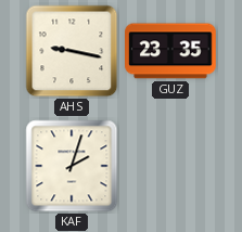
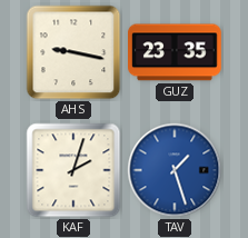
TAV: none -> 1:27 (175, 170)
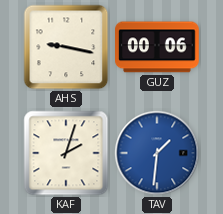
GUZ: 23:35 -> 00:06 (158, 47)
TAV: 1:27 -> 1:31 (157, 153)
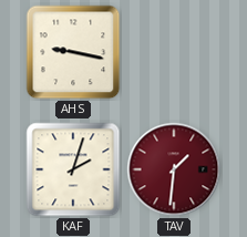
GUZ: 00:06 -> none (158, 47)
TAV dial: blue -> burgundy (174, 169)
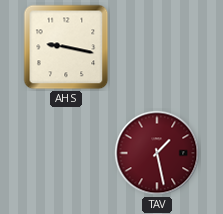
KAF: 2:03 -> none (73, 169)
TAV: 1:31 -> 1:28 (157, 153)
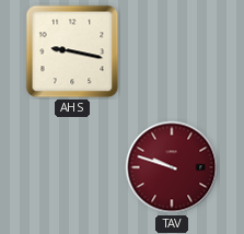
TAV: 1:28 -> 9:48 (172, 167)
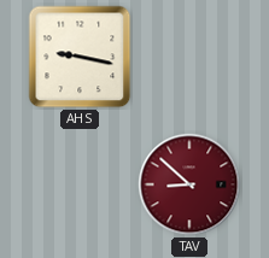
TAV: 9:48 -> 8:52 (189, 184)
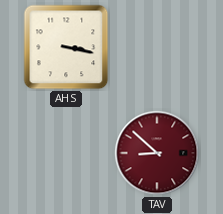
AHS: 9:17 -> 3:17 (66, 47)
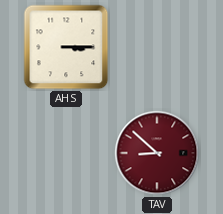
AHS: 3:17 -> 3:15 (66, 47)
